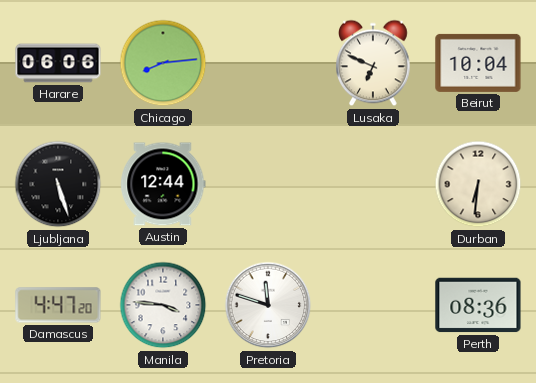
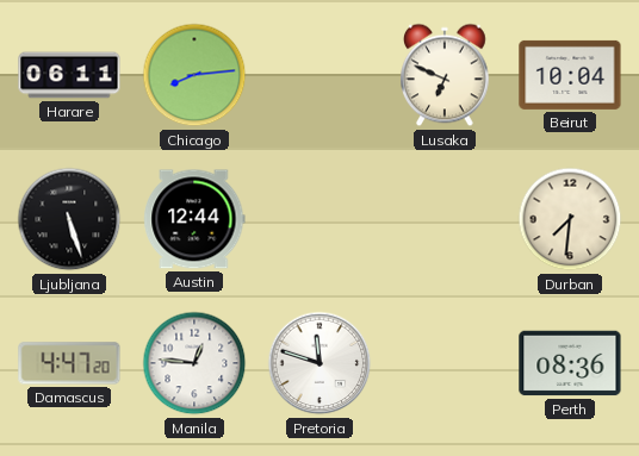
Harare: 06:06 -> 06:11 (69, 75)
Durban: 6:31 -> 7:31 (570, 219)
Manila: 3:46 -> 12:46 (194, 363)
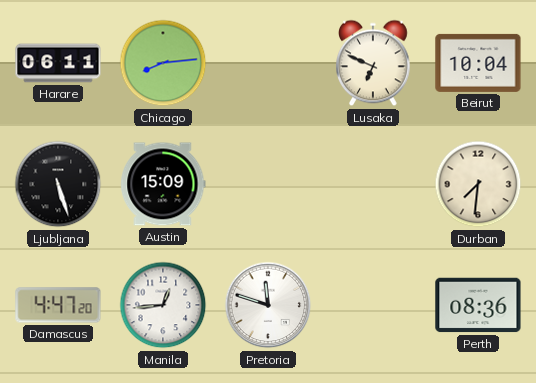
Austin: 12:44 -> 15:09 (163, 184)
Manila: 12:46 -> 12:44 (163, 305)
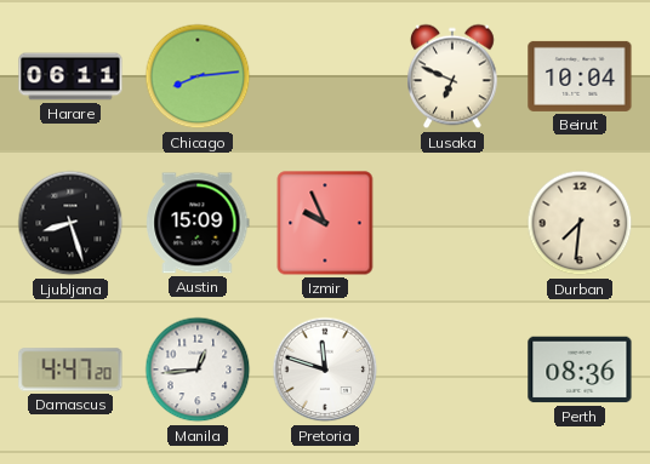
Ljubljana: 5:27 -> 8:27 (70, 223)
Izmir: none -> 9:56 (325, 223)
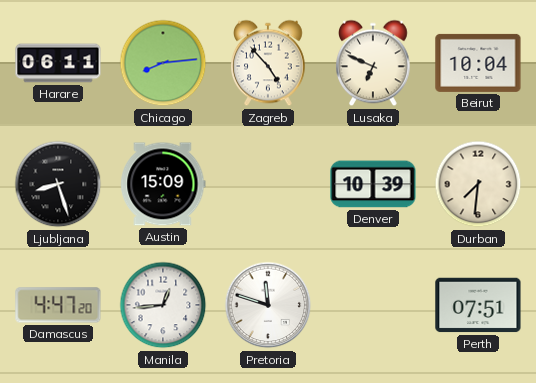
Zagreb: none -> 4:53 (269, 63)
Izmir: 9:56 -> none (325, 223)
Denver: none -> 10:39 (373, 184)
Perth: 08:36 -> 07:51 (478, 305)
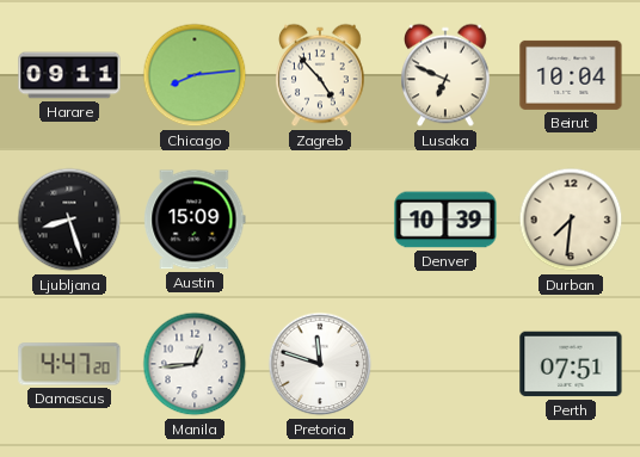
Harare: 06:11 -> 09:11 (69, 75)
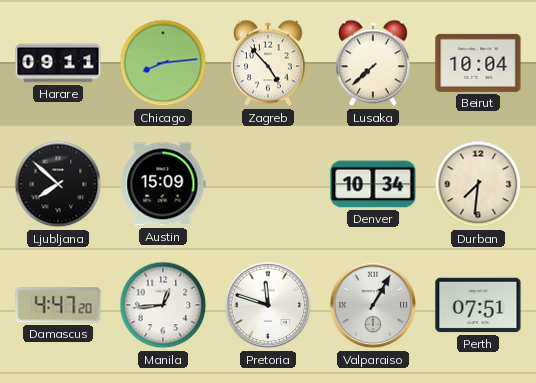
Lusaka: 6:49 -> 7:38 (374, 63)
Ljubljana: 8:27 -> 7:52 (58, 184)
Denver: 10:39 -> 10:34 (373, 184)
Valparaiso: none -> 1:05 (373, 305)
